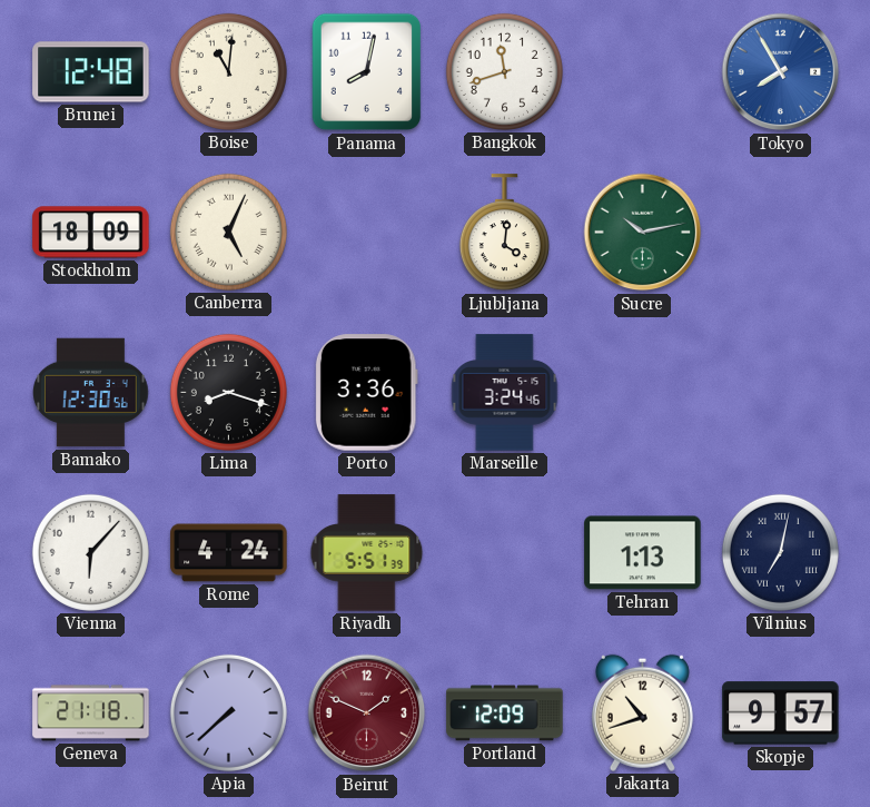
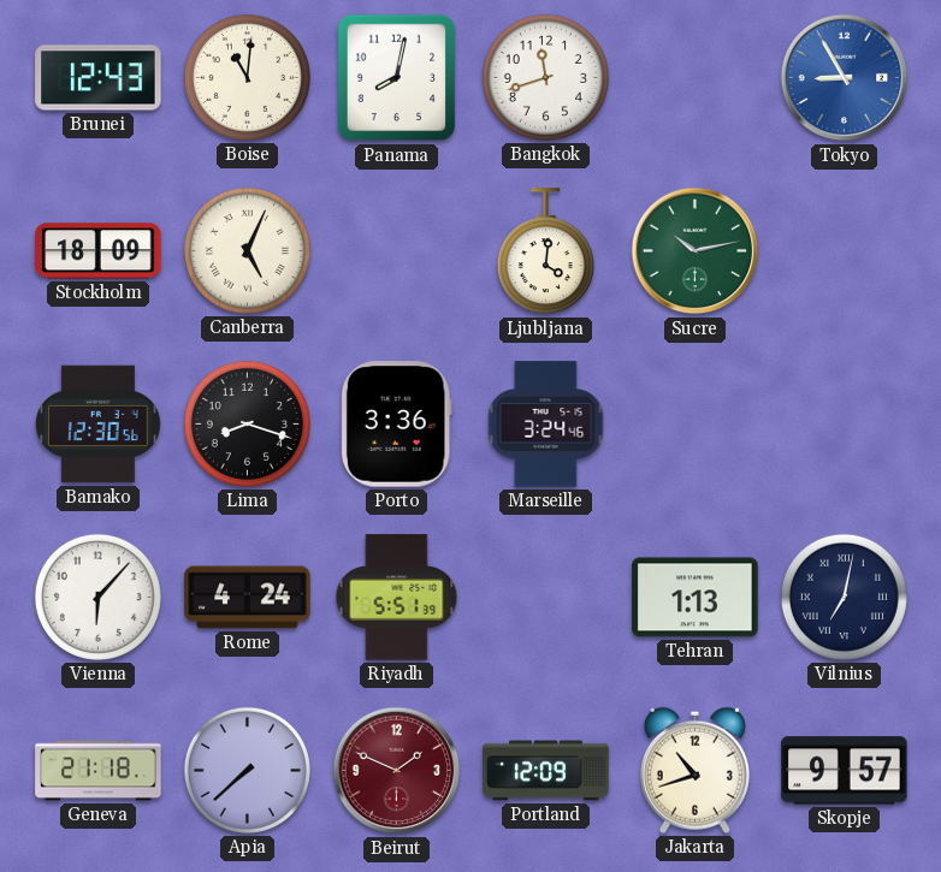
Brunei: 12:48 -> 12:43 (99, 78)
Tokyo: 7:55 -> 8:55 (845, 78)
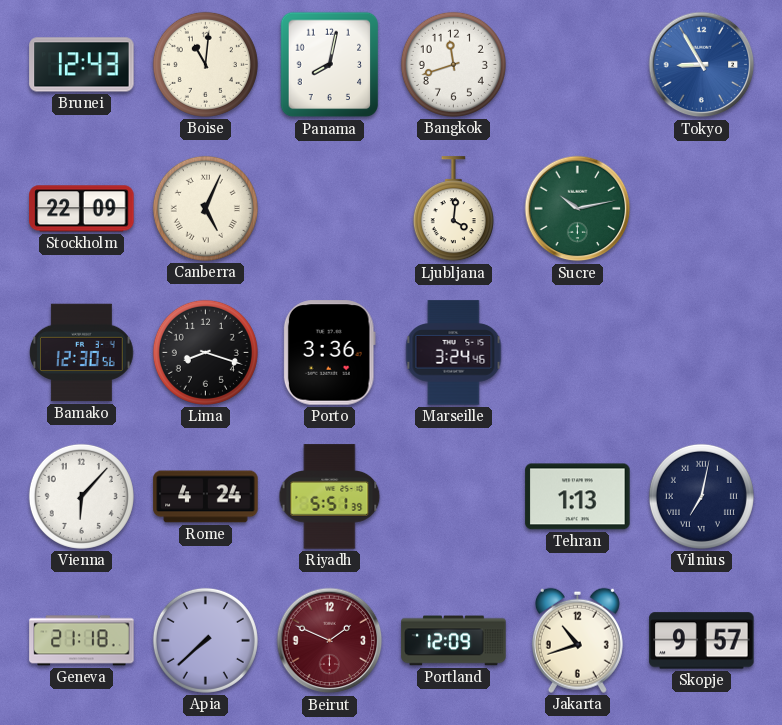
Stockholm: 18:09 -> 22:09 (82, 209)
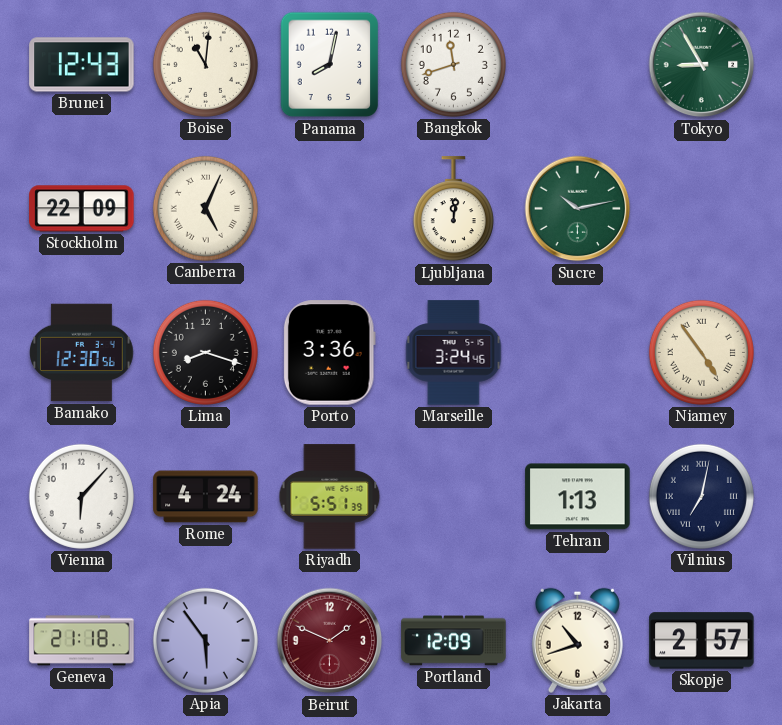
Tokyo dial: blue -> green (702, 65)
Ljubljana: 4:01 -> 12:01 (453, 209)
Niamey: none -> 4:54 (701, 352)
Apia: 7:38 -> 5:54 (205, 640)
Skopje: 9:57 -> 2:57 (702, 641)
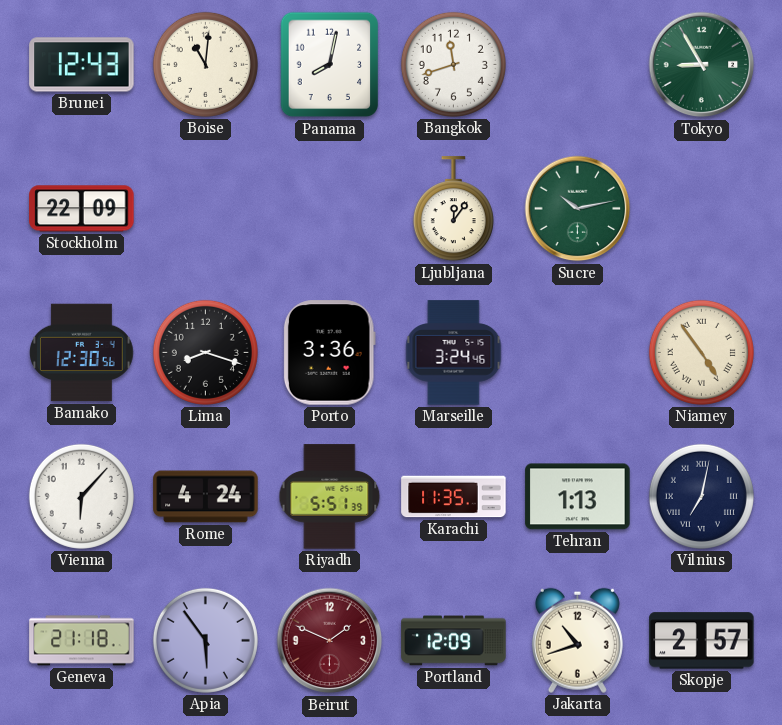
Canberra: 5:04 -> none (205, 208)
Ljubljana: 12:01 -> 12:06 (453, 209)
Karachi: none -> 11:35 (454, 497)
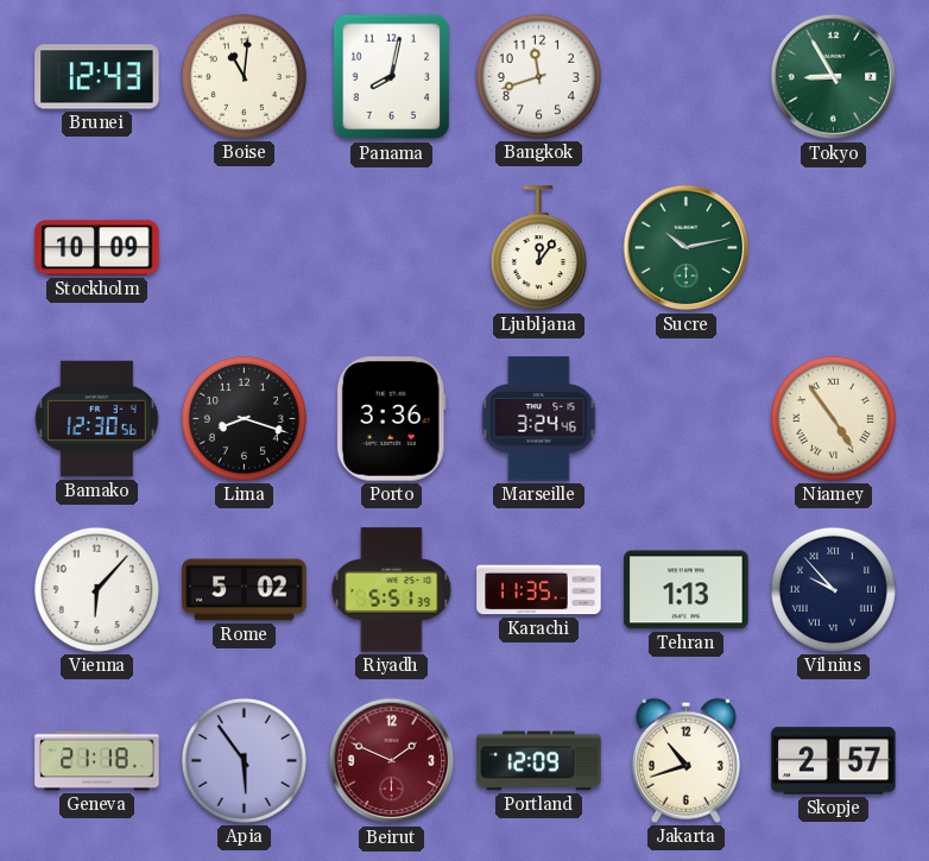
Stockholm: 22:09 -> 10:09 (97, 248)
Rome: 4:24 -> 5:02 (245, 590)
Vilnius: 7:02 -> 9:53 (833, 589)
